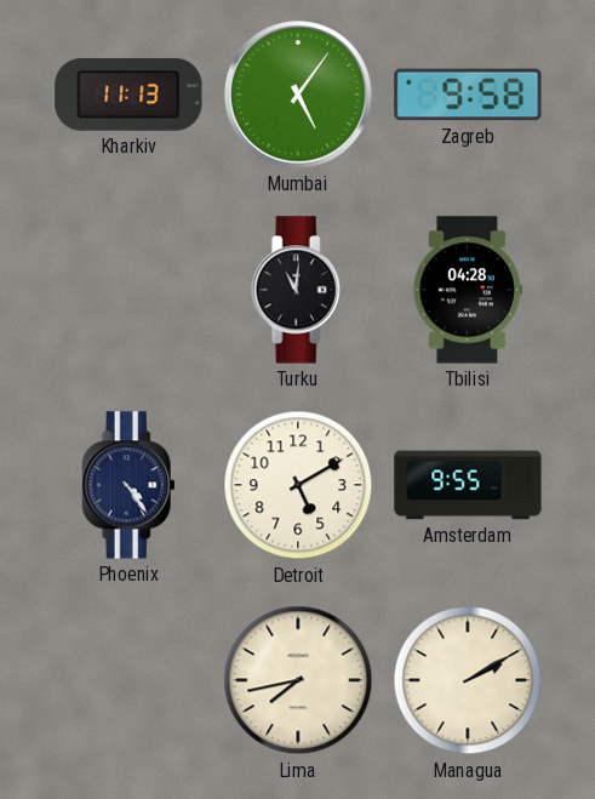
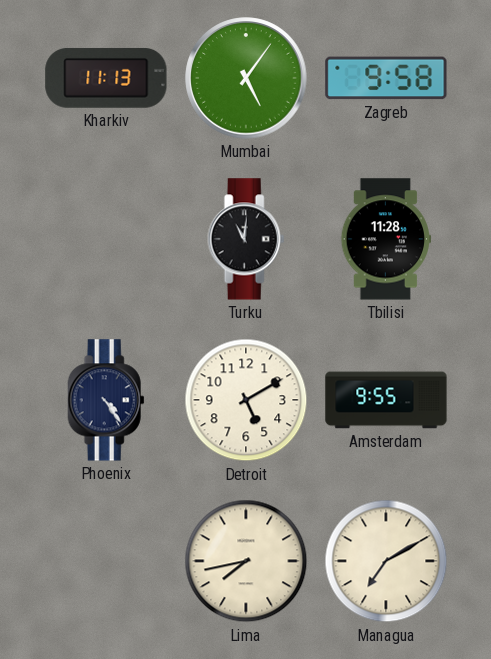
Tbilisi: 04:28 -> 11:28 (385, 239)
Managua: 2:10 -> 7:10 (386, 561)
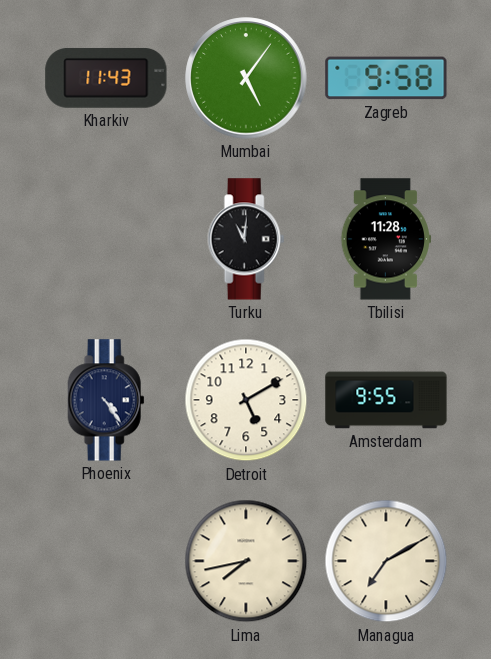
Kharkiv: 11:13 -> 11:43 (106, 78)
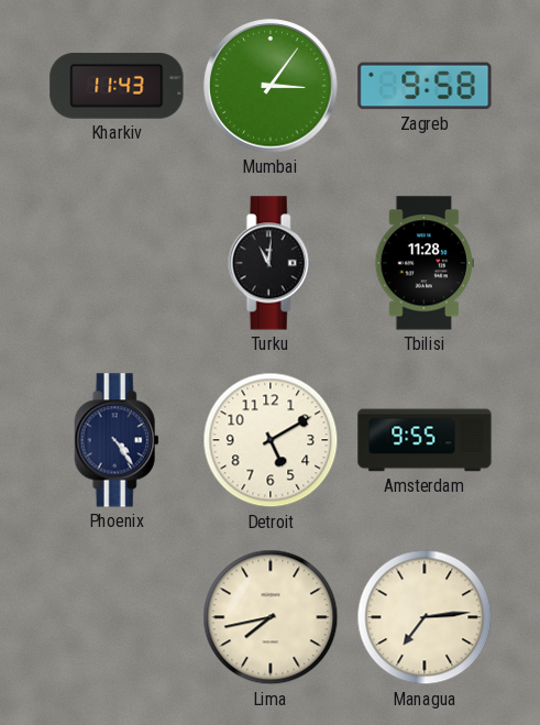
Mumbai: 5:06 -> 3:06 (271, 86)
Managua: 7:10 -> 7:14 (425, 617)
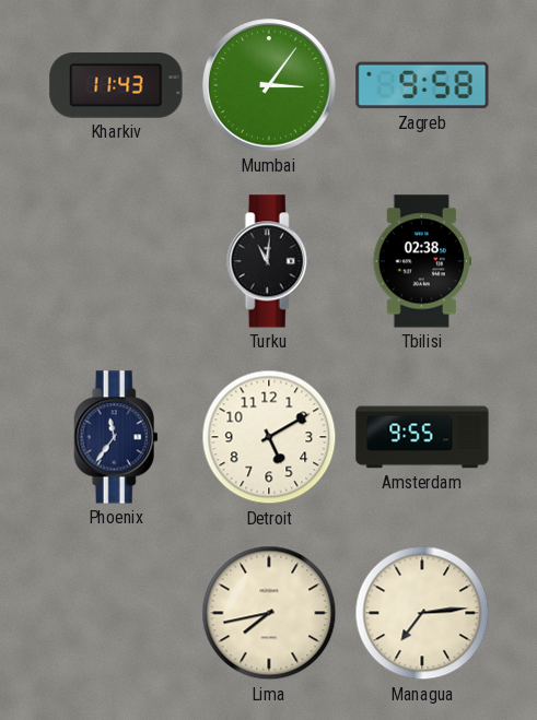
Tbilisi: 11:28 -> 02:38 (421, 261)
Phoenix: 4:24 -> 11:36 (116, 437)
